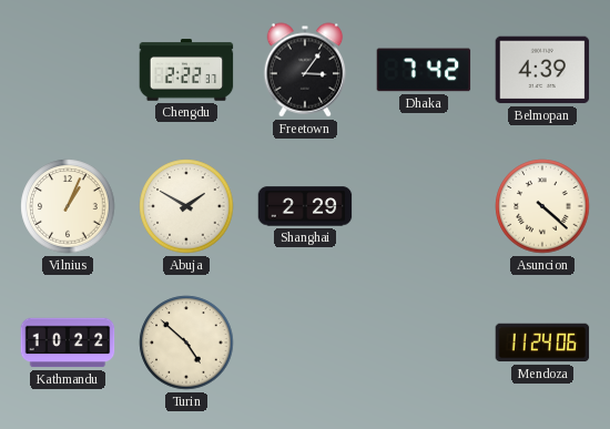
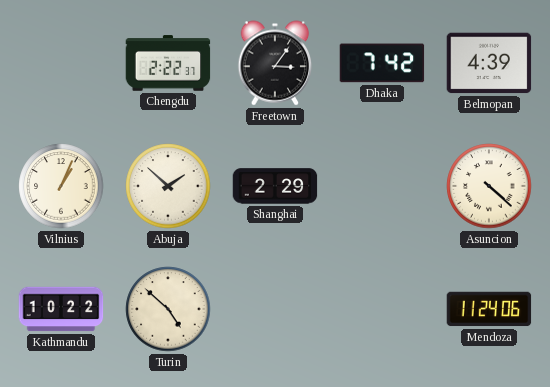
Abuja: 1:50 -> 1:52 (168, 186)
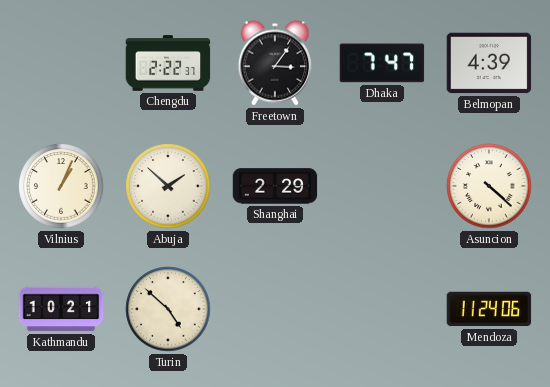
Dhaka: 7:42 -> 7:47 (382, 63)
Kathmandu: 10:22 -> 10:21 (61, 309)
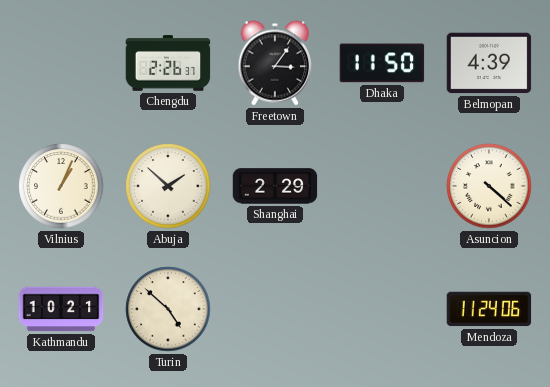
Chengdu: 2:22 -> 2:26 (168, 63)
Dhaka: 7:47 -> 11:50 (382, 63)
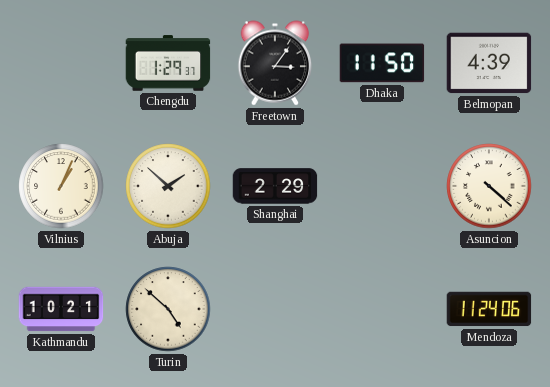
Chengdu: 2:26 -> 1:29 (168, 63)
